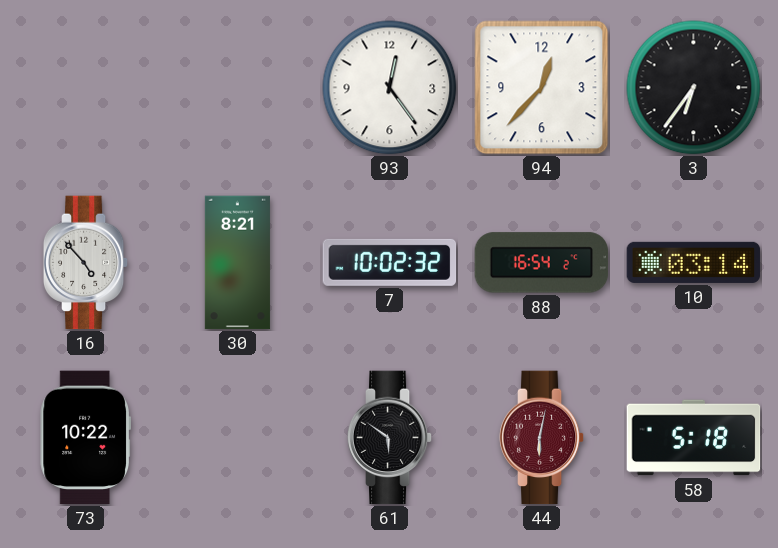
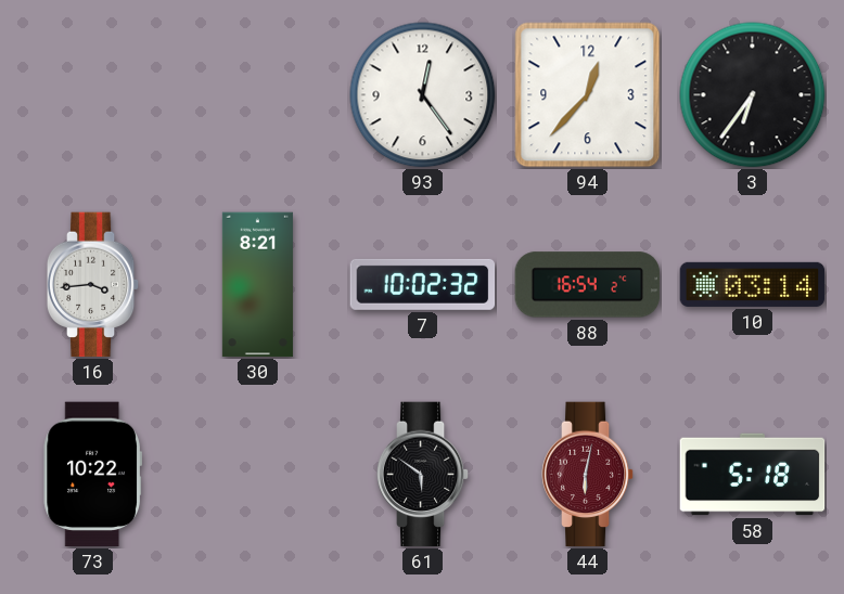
16: 4:53 -> 3:44 (93, 285)
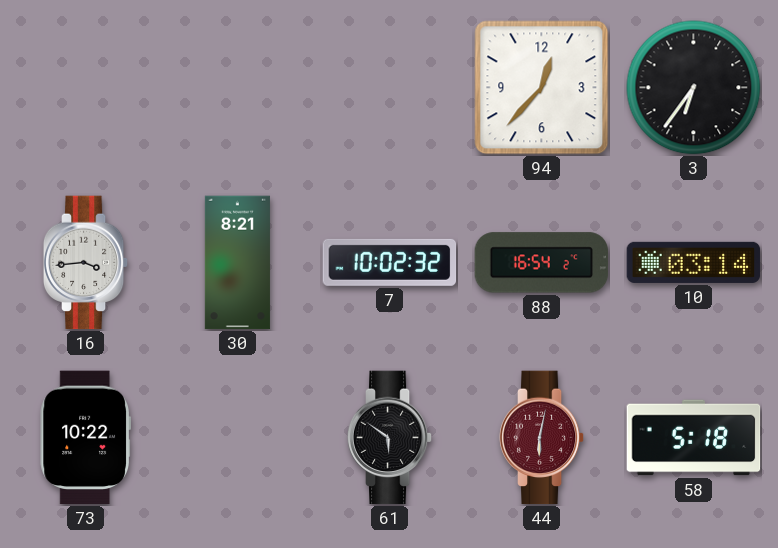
93: 12:24 -> none (423, 95)
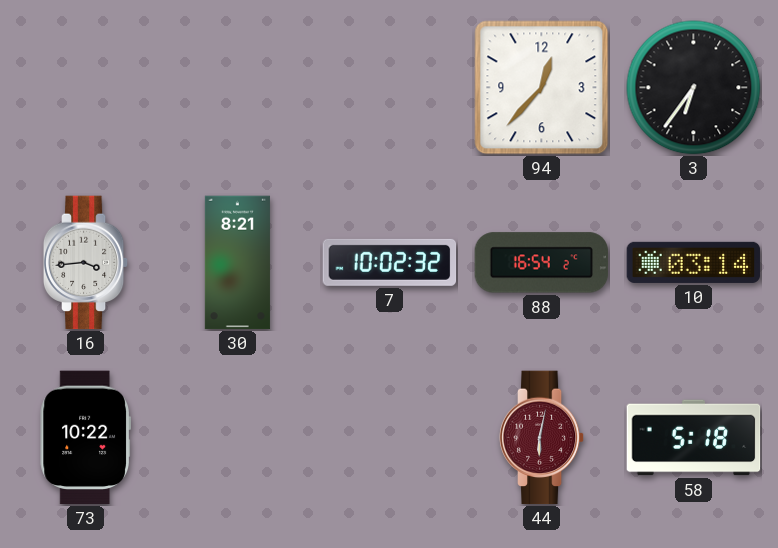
61: 5:51 -> none (390, 438)
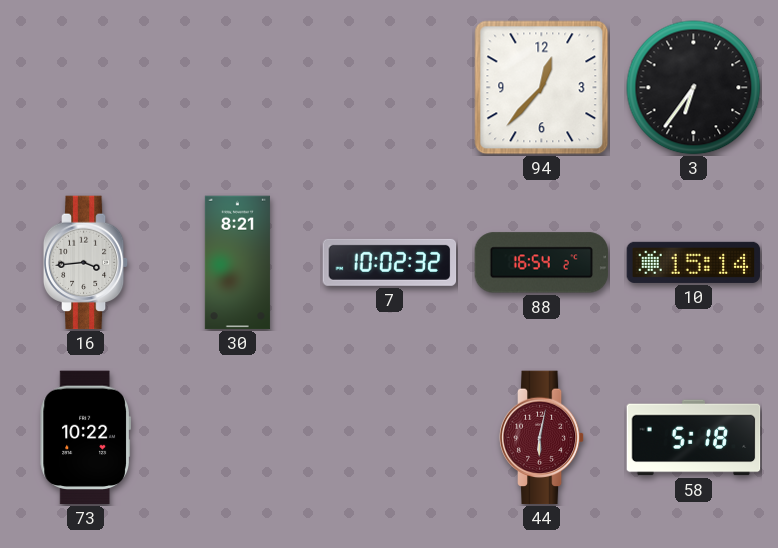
10: 03:14 -> 15:14 (694, 262)
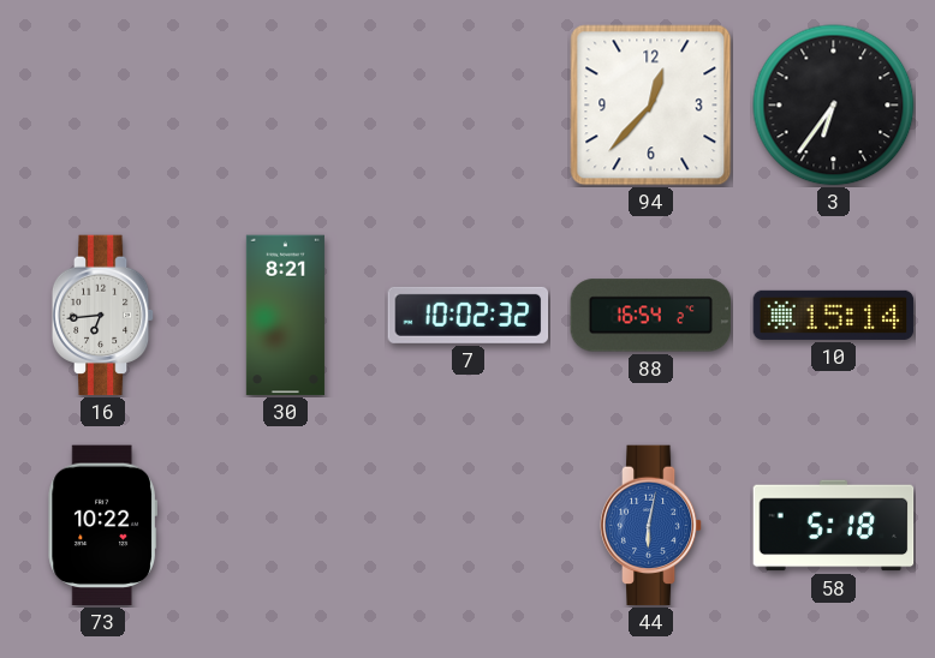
16: 3:44 -> 6:44 (103, 316)
44 dial: burgundy -> blue (651, 526)
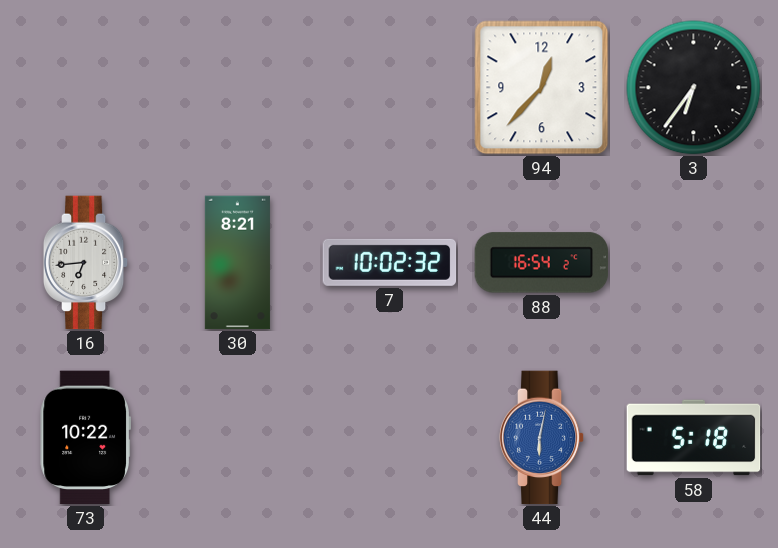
10: 15:14 -> none (834, 315)
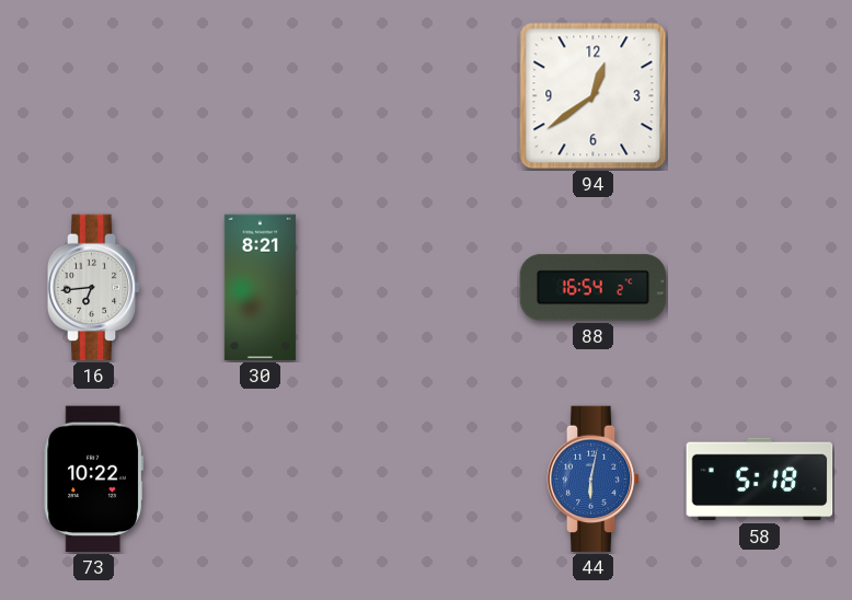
94: 12:37 -> 12:39 (594, 96)
3: 6:36 -> none (694, 88)
7: 10:02 -> none (390, 262)
